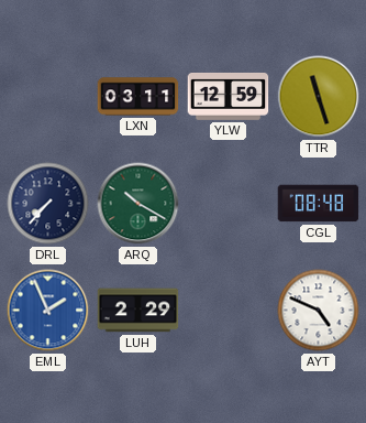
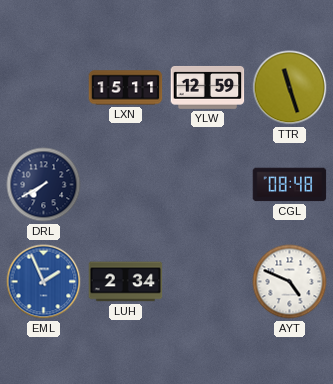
LXN: 03:11 -> 15:11 (126, 88)
DRL: 7:37 -> 7:40 (44, 185)
ARQ: 10:20 -> none (138, 204)
LUH: 2:29 -> 2:34 (126, 282)
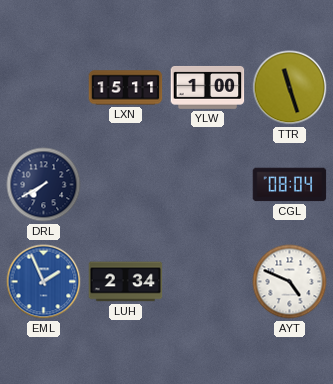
YLW: 12:59 -> 1:00 (208, 87)
CGL: 08:48 -> 08:04 (290, 185)
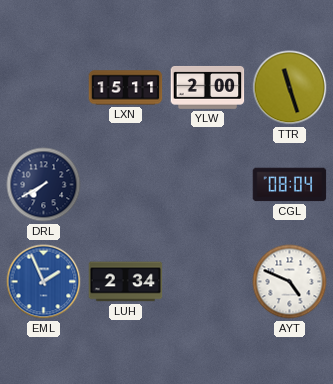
YLW: 1:00 -> 2:00 (208, 87)
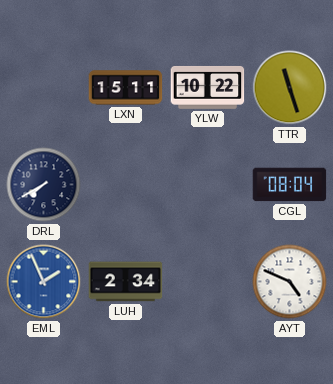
YLW: 2:00 -> 10:22 (208, 87)
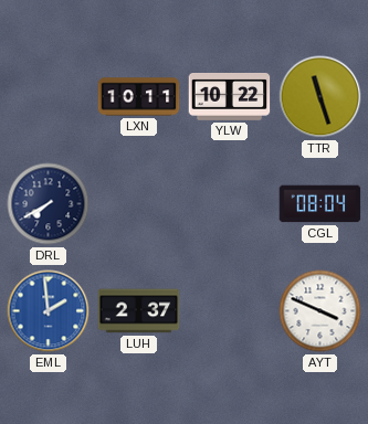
LXN: 15:11 -> 10:11 (139, 97)
EML: 1:56 -> 1:59 (49, 311)
LUH: 2:34 -> 2:37 (139, 311)
AYT: 4:49 -> 3:49 (320, 311)
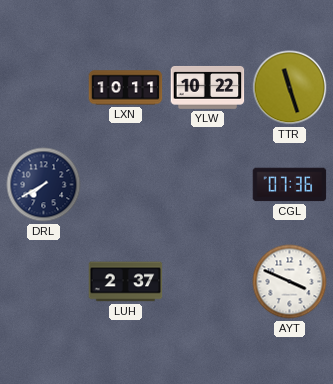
CGL: 08:04 -> 07:36 (290, 185)
EML: 1:59 -> none (49, 311)
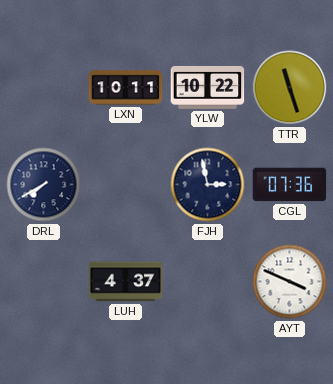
FJH: none -> 2:58 (208, 185)
LUH: 2:37 -> 4:37 (126, 282)
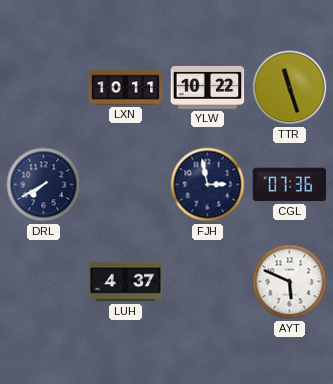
AYT: 3:49 -> 5:49 (290, 282)
